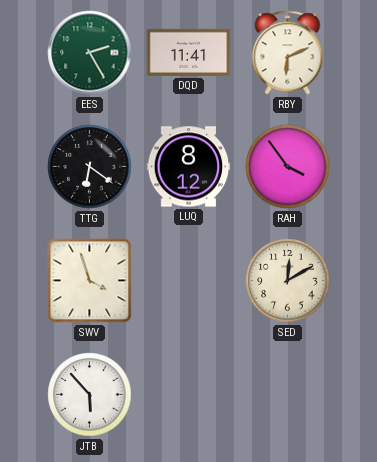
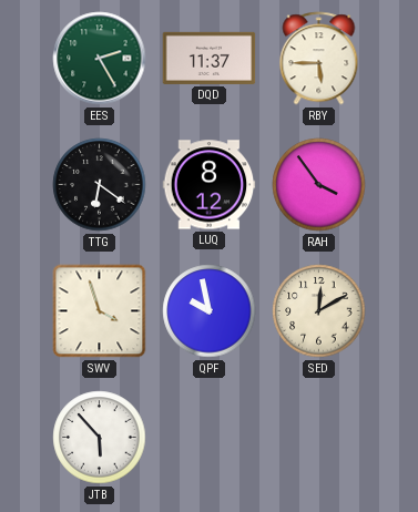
DQD: 11:41 -> 11:37 (210, 58)
RBY: 6:11 -> 5:45 (319, 59)
QPF: none -> 9:58 (210, 311)
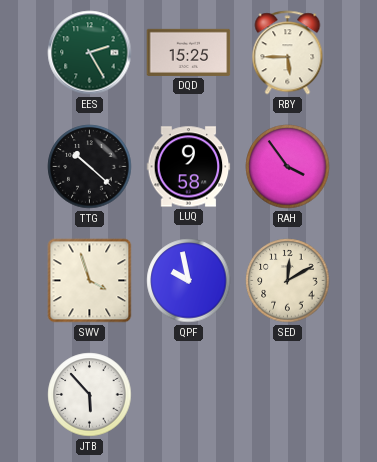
DQD: 11:37 -> 15:25 (189, 52)
TTG: 6:21 -> 10:22 (90, 167)
LUQ: 8:12 -> 9:58 (189, 167)
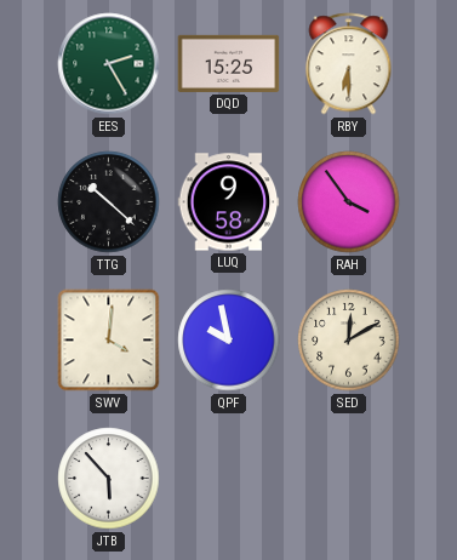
RBY: 5:45 -> 6:30 (349, 64)
SWV: 3:57 -> 4:01 (109, 341)
